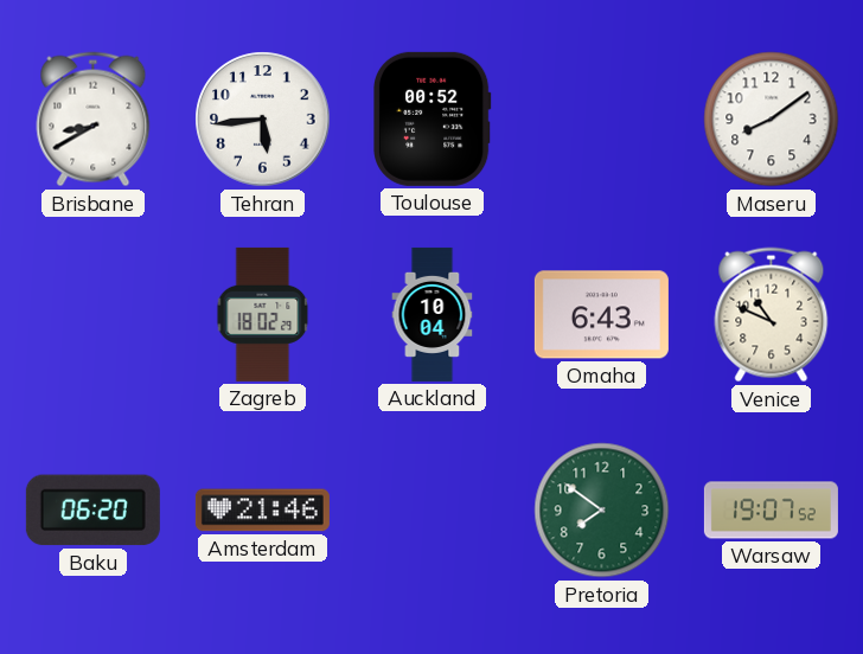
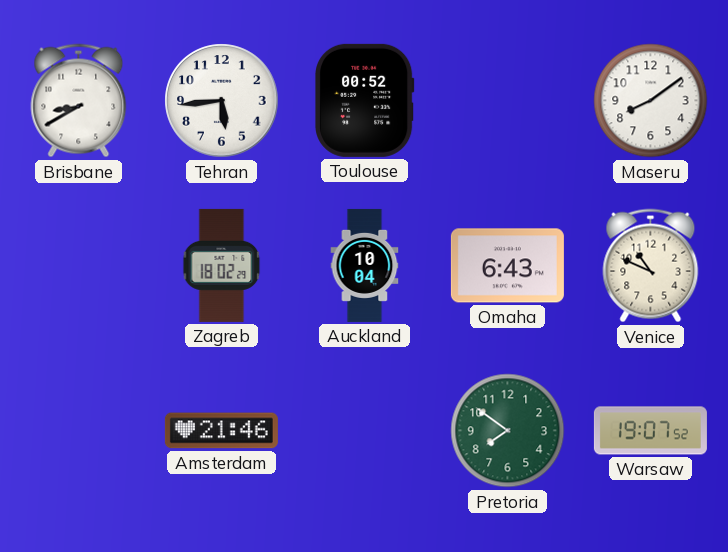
Baku: 06:20 -> none (92, 511)
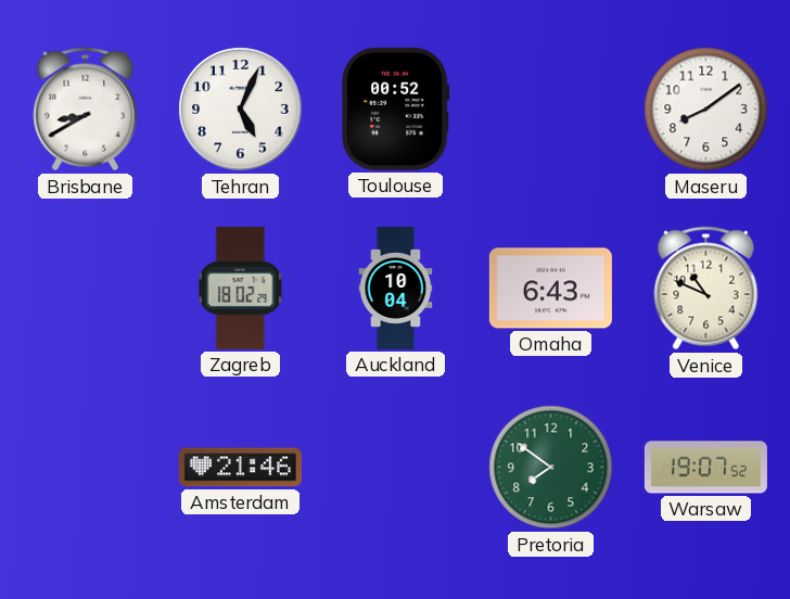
Tehran: 5:44 -> 5:04 (241, 110)
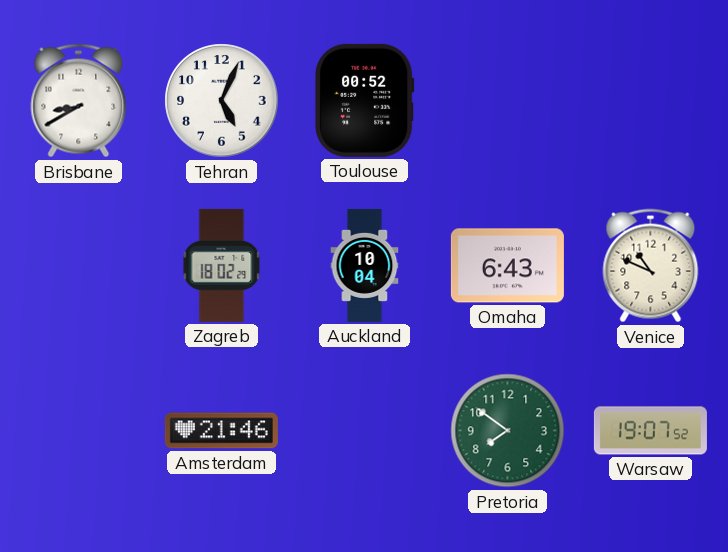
Maseru: 8:09 -> none (706, 110)
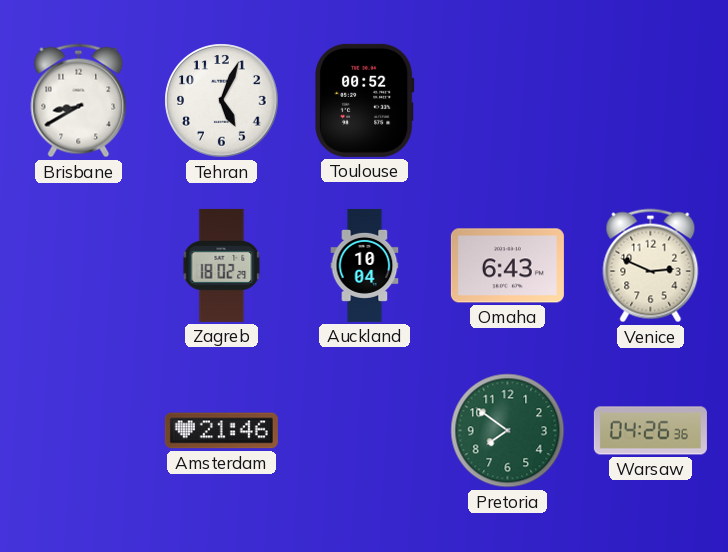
Venice: 10:49 -> 2:49 (651, 266)
Warsaw: 19:07 -> 04:26 (650, 431)
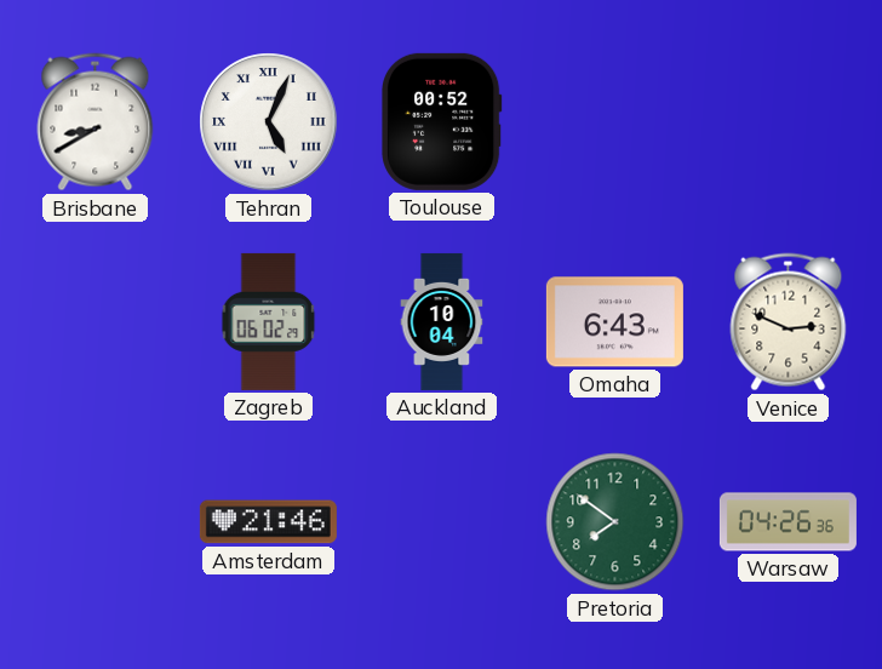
Tehran numerals: Arabic -> Roman (269, 122)
Zagreb: 18:02 -> 06:02 (269, 321)
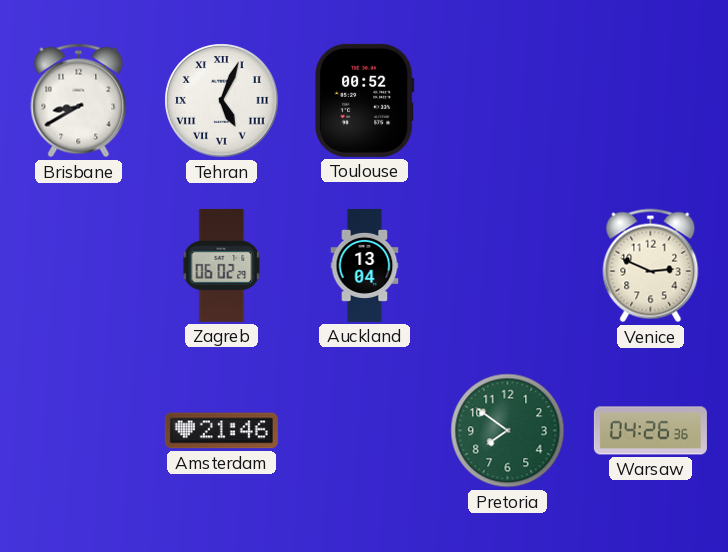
Auckland: 10:04 -> 13:04 (365, 265)
Omaha: 6:43 -> none (614, 322)
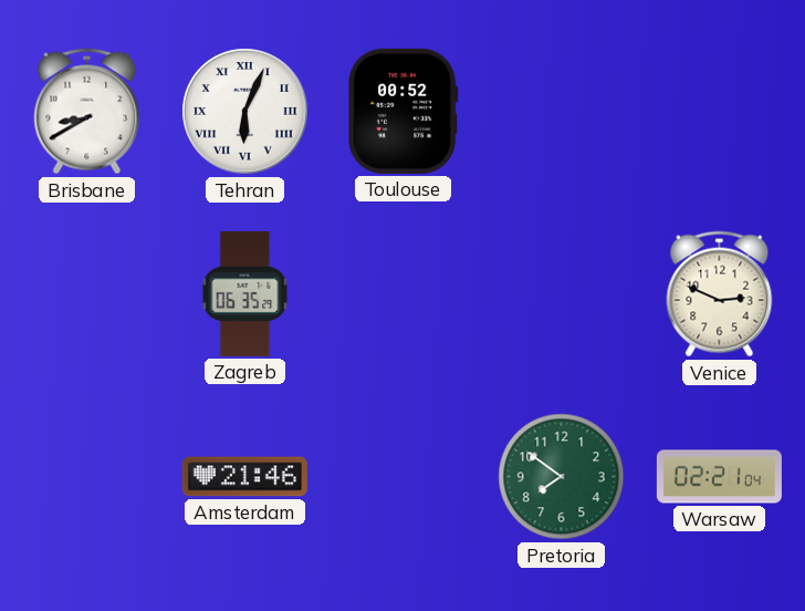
Tehran: 5:04 -> 6:04 (245, 112)
Zagreb: 06:02 -> 06:35 (245, 293)
Auckland: 13:04 -> none (365, 265)
Warsaw: 04:26 -> 02:21 (719, 477)
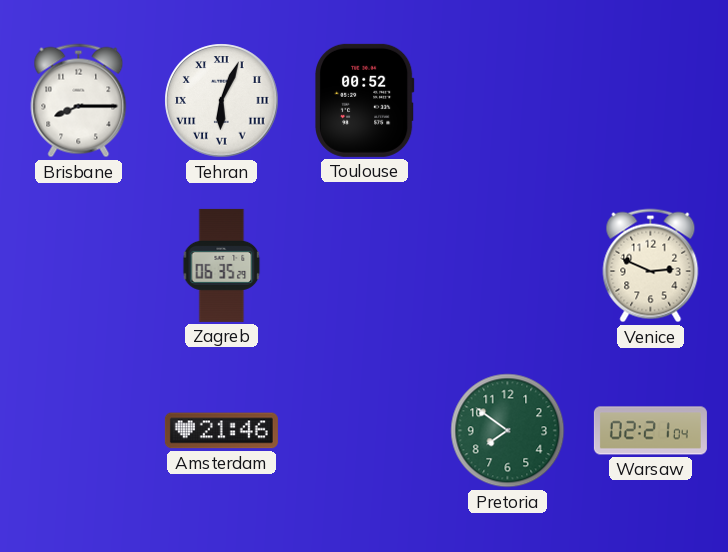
Brisbane: 8:40 -> 8:15 (79, 101)
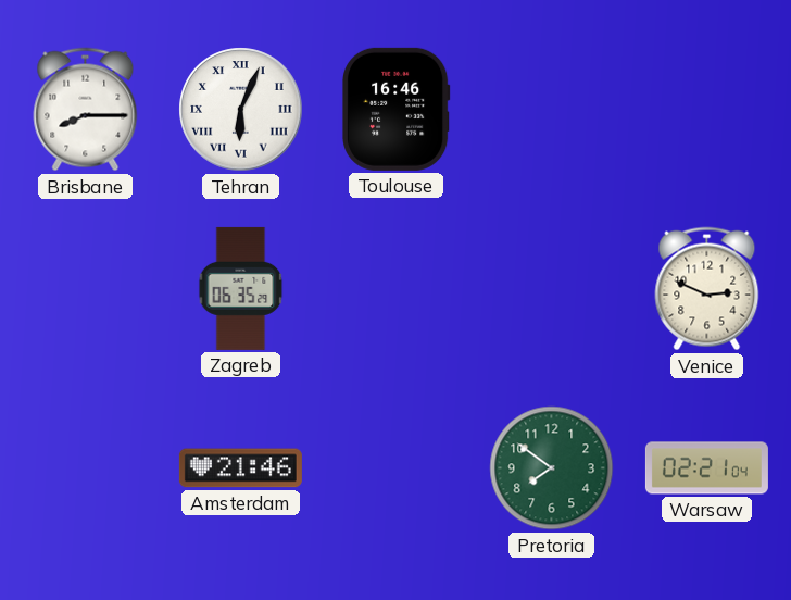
Toulouse: 00:52 -> 16:46 (397, 109)
